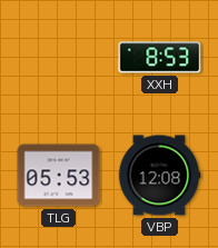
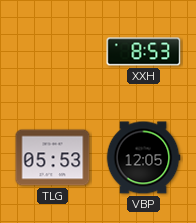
VBP: 12:08 -> 12:05 (143, 158)
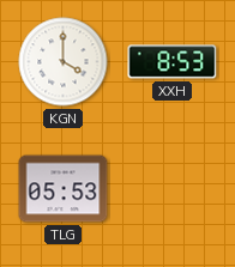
KGN: none -> 4:00 (64, 62)
VBP: 12:05 -> none (143, 158)
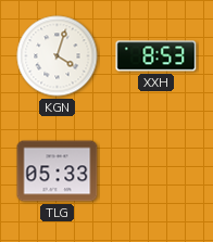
KGN: 4:00 -> 4:03 (58, 56)
TLG: 05:53 -> 05:33 (58, 171)
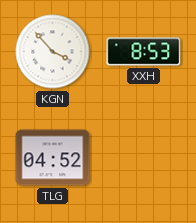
KGN: 4:03 -> 3:53 (53, 52)
TLG: 05:33 -> 04:52 (53, 158)
